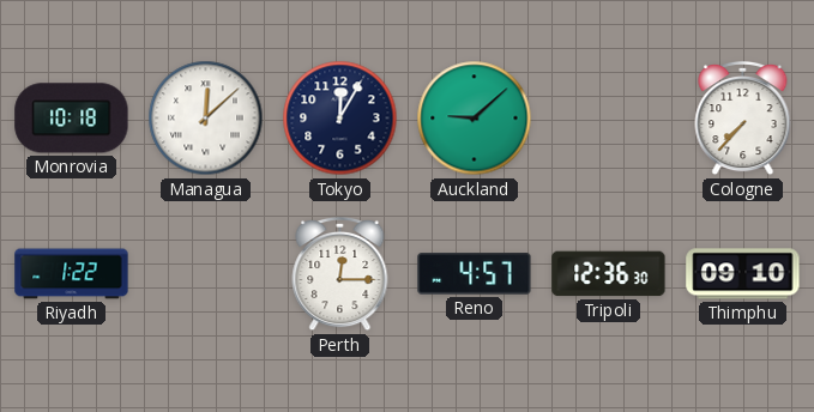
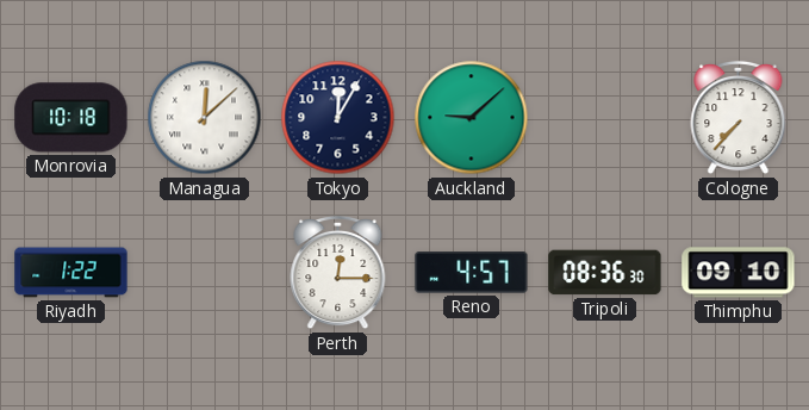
Tripoli: 12:36 -> 08:36 (605, 273)
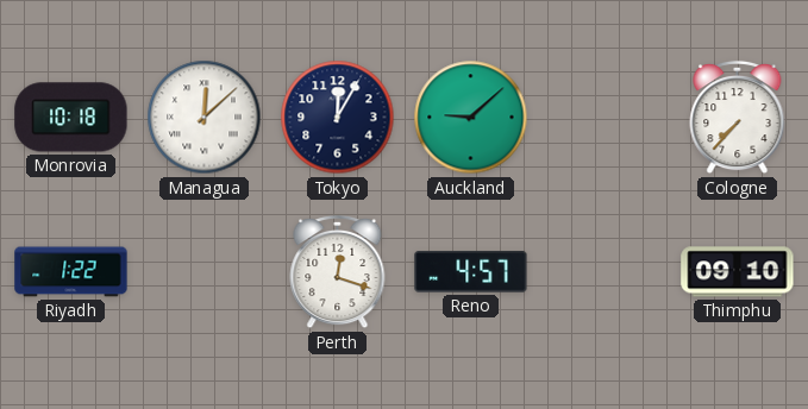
Perth: 12:15 -> 12:18 (338, 272)
Tripoli: 08:36 -> none (605, 273)
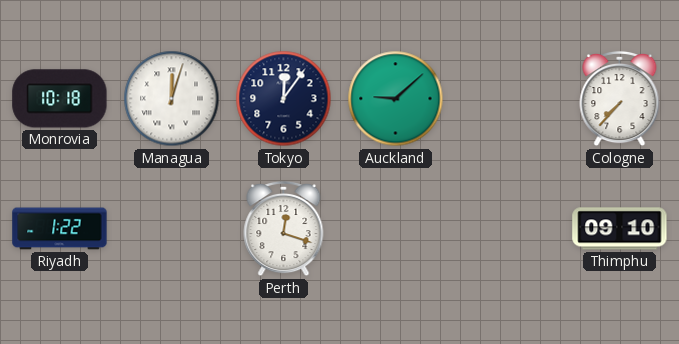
Managua: 12:08 -> 12:03 (172, 99)
Tokyo: 12:05 -> 12:06 (284, 99)
Reno: 4:57 -> none (471, 272)
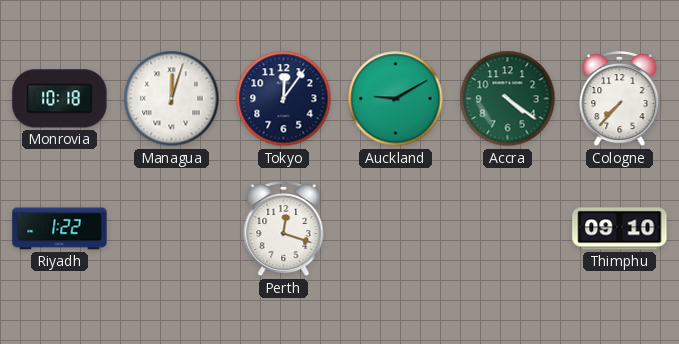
Auckland: 9:08 -> 9:10 (396, 99)
Accra: none -> 4:21 (508, 99)
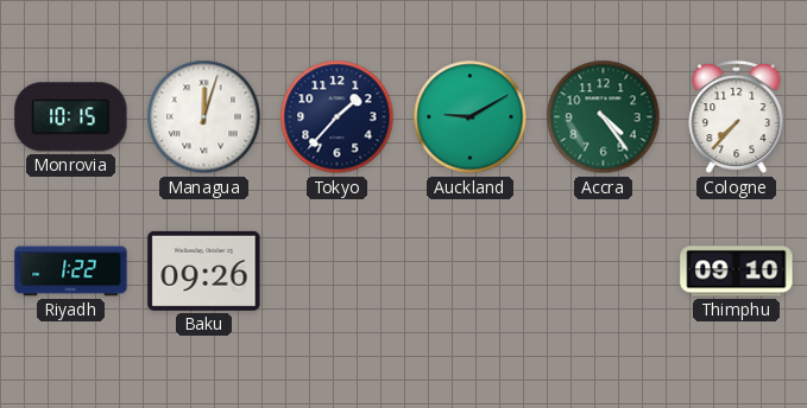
Monrovia: 10:18 -> 10:15 (71, 117)
Tokyo: 12:06 -> 1:37 (338, 117)
Accra: 4:21 -> 4:24 (604, 117)
Baku: none -> 09:26 (204, 270)
Perth: 12:18 -> none (284, 229)
